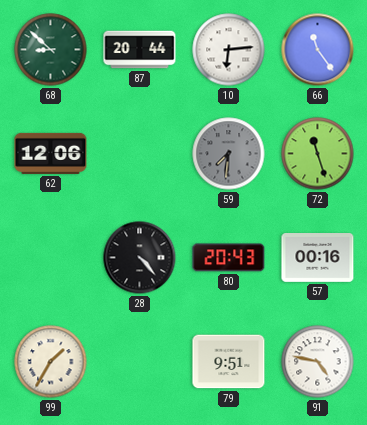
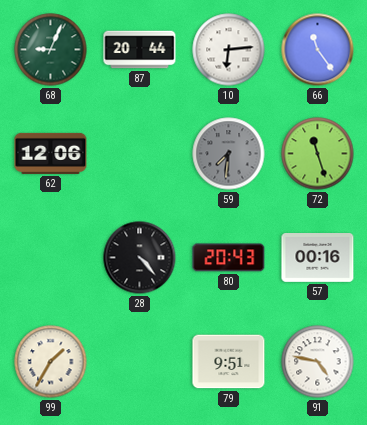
68: 8:52 -> 9:04 (51, 50)
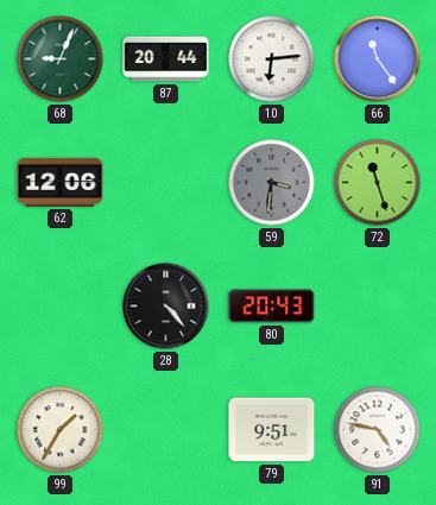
59: 7:31 -> 3:31 (272, 183)
57: 00:16 -> none (318, 258)
